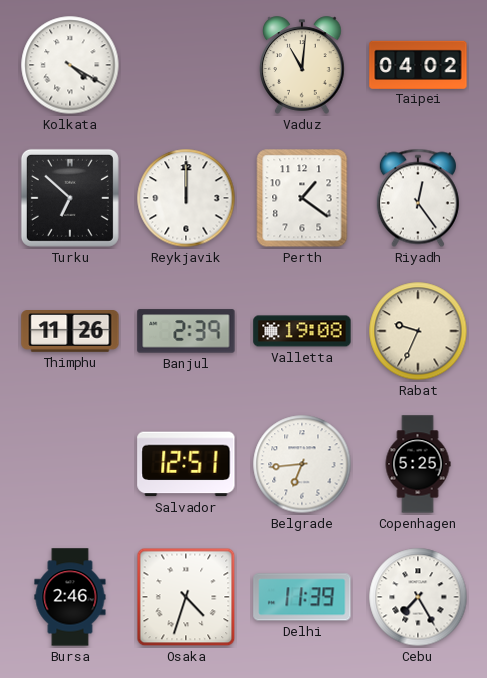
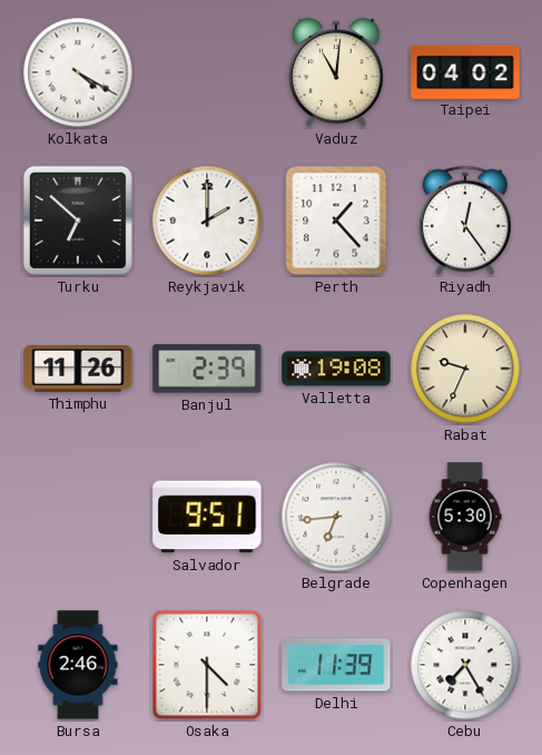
Reykjavik: 12:00 -> 2:00 (207, 220)
Perth: 1:21 -> 1:23 (336, 220)
Salvador: 12:51 -> 9:51 (207, 517)
Copenhagen: 5:25 -> 5:30 (465, 517)
Osaka: 4:33 -> 4:30 (207, 665)
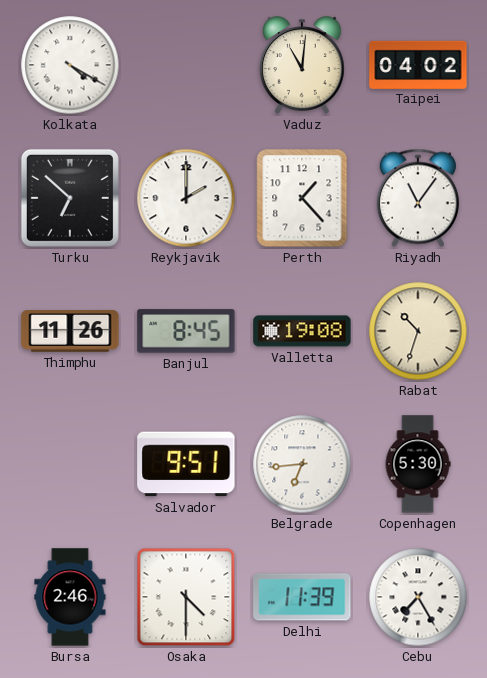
Riyadh: 12:24 -> 11:06 (418, 198)
Banjul: 2:39 -> 8:45 (186, 331)
Rabat: 9:34 -> 10:33 (418, 331)
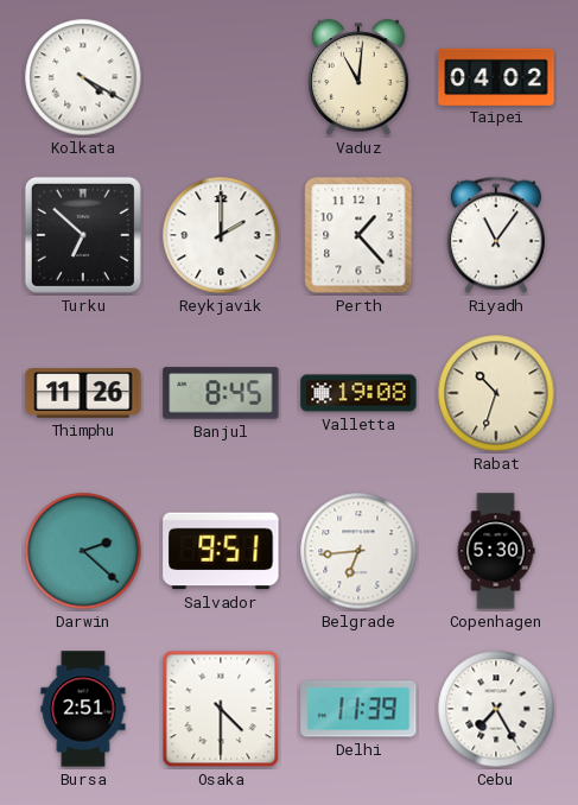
Darwin: none -> 2:22 (83, 551)
Bursa: 2:46 -> 2:51 (83, 709)
